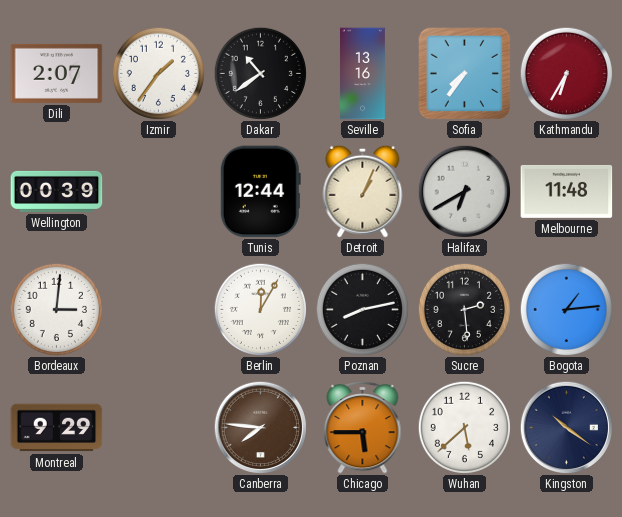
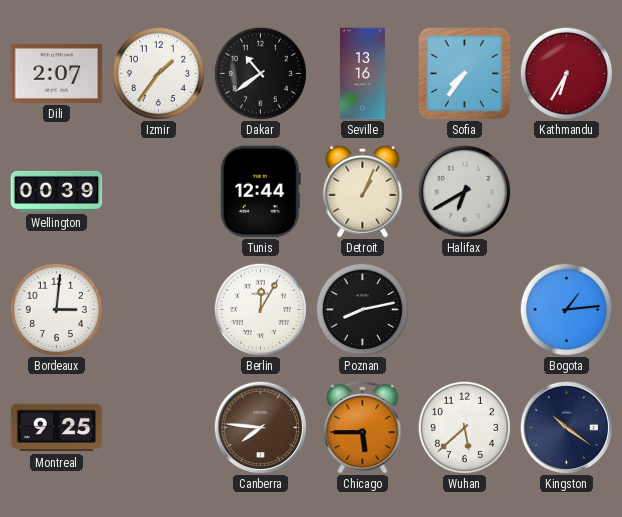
Melbourne: 11:48 -> none (567, 191)
Sucre: 2:29 -> none (464, 309)
Montreal: 9:29 -> 9:25 (57, 428)
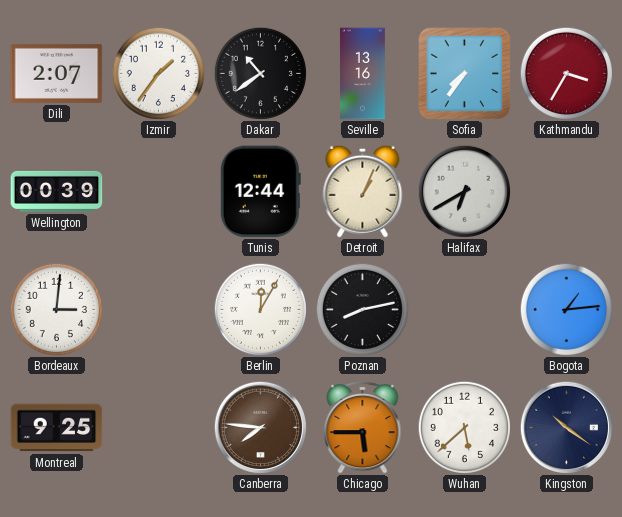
Kathmandu: 6:35 -> 3:35 (566, 73)
